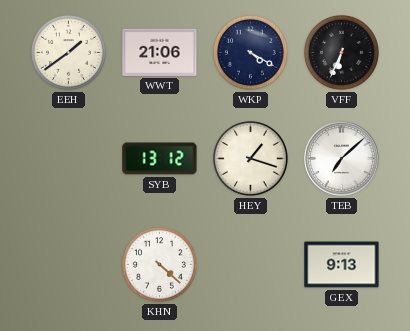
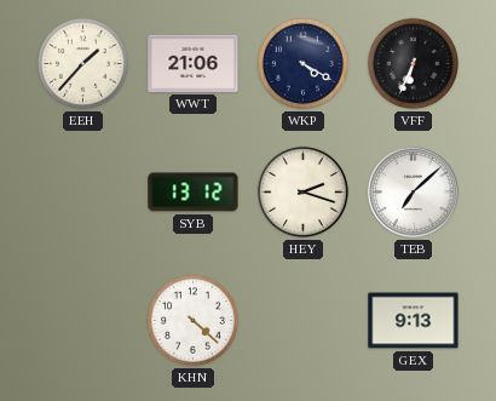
EEH: 1:39 -> 1:37 (82, 63)
HEY: 1:18 -> 2:18 (302, 191)
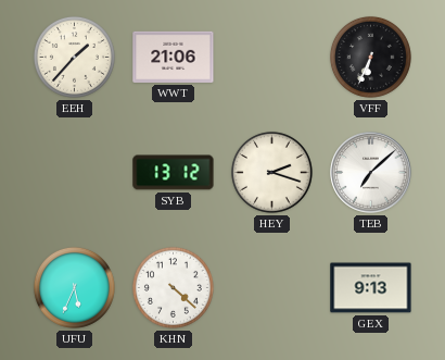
WKP: 4:20 -> none (302, 63)
UFU: none -> 5:34 (74, 287)
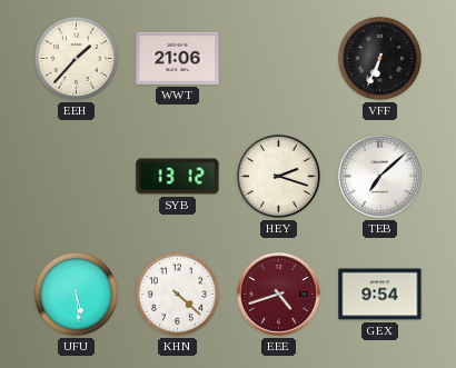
UFU: 5:34 -> 5:29 (76, 294)
EEE: none -> 4:42 (279, 295)
GEX: 9:13 -> 9:54 (380, 295)
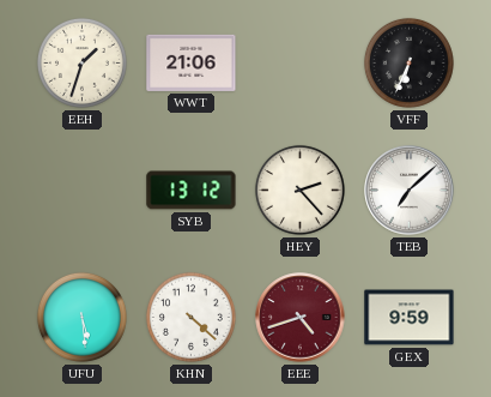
EEH: 1:37 -> 1:33 (81, 62)
HEY: 2:18 -> 2:23 (299, 190)
GEX: 9:54 -> 9:59 (410, 318)
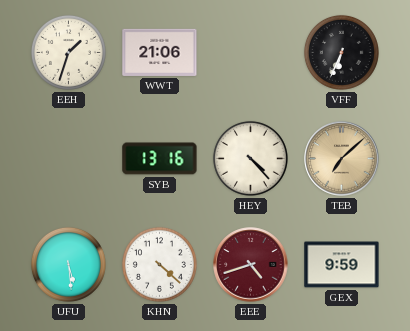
SYB: 13:12 -> 13:16 (160, 159)
HEY: 2:23 -> 4:23 (250, 158)
TEB dial: white -> champagne (342, 159)
